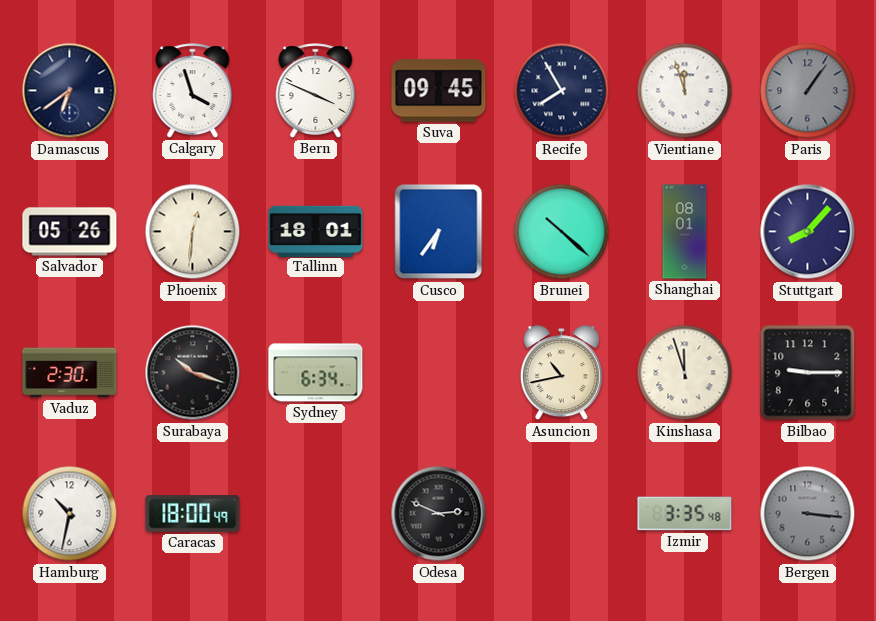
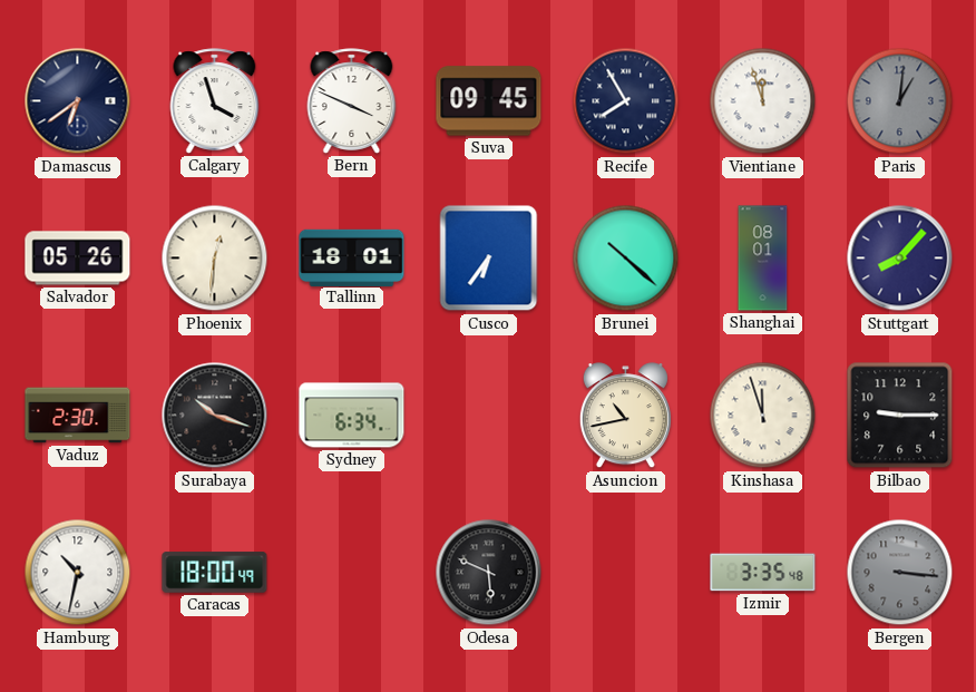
Paris: 1:06 -> 1:01 (900, 101)
Odesa: 2:49 -> 5:49 (489, 573)
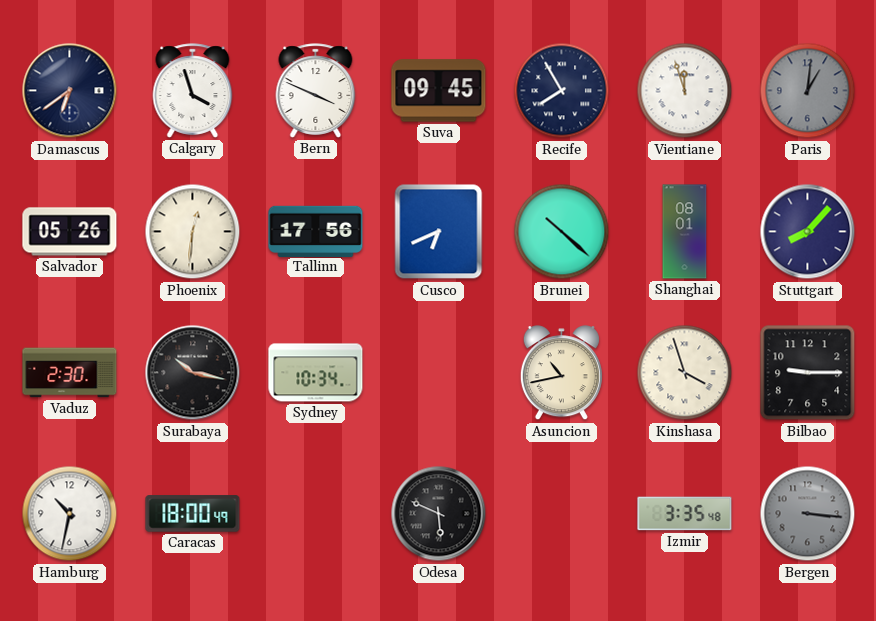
Tallinn: 18:01 -> 17:56 (316, 231)
Cusco: 6:36 -> 6:41 (439, 232)
Surabaya: 10:18 -> 10:17 (193, 373)
Sydney: 6:34 -> 10:34 (316, 373)
Kinshasa: 11:57 -> 3:57 (685, 373)
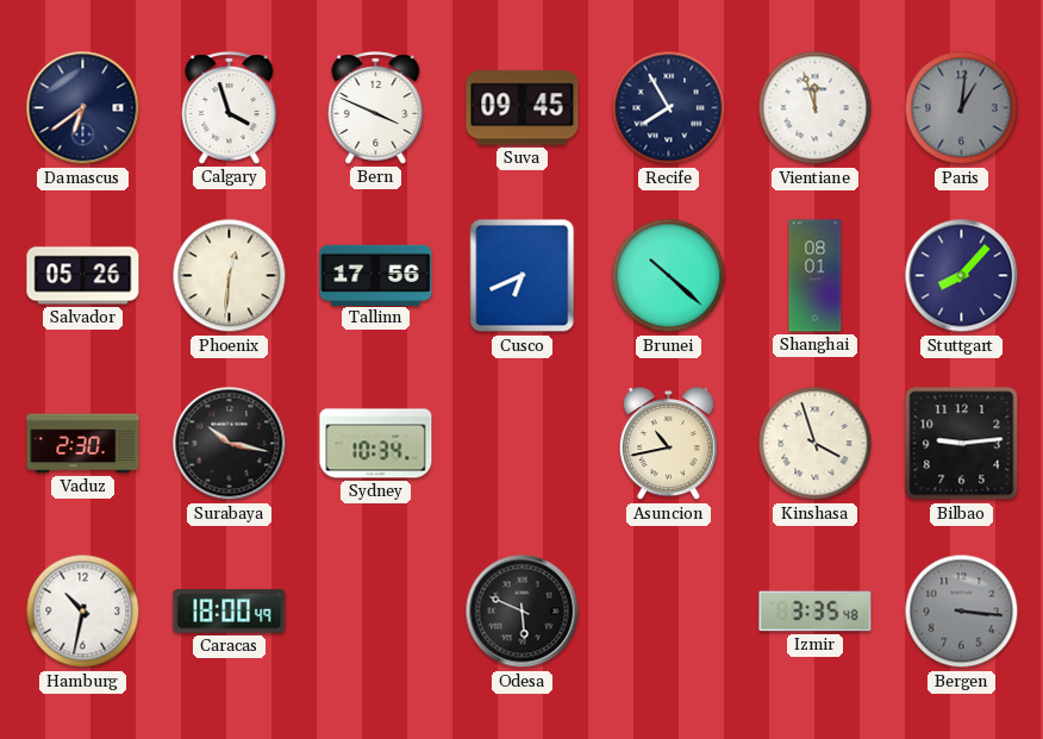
Bilbao: 9:15 -> 9:14 (962, 444)
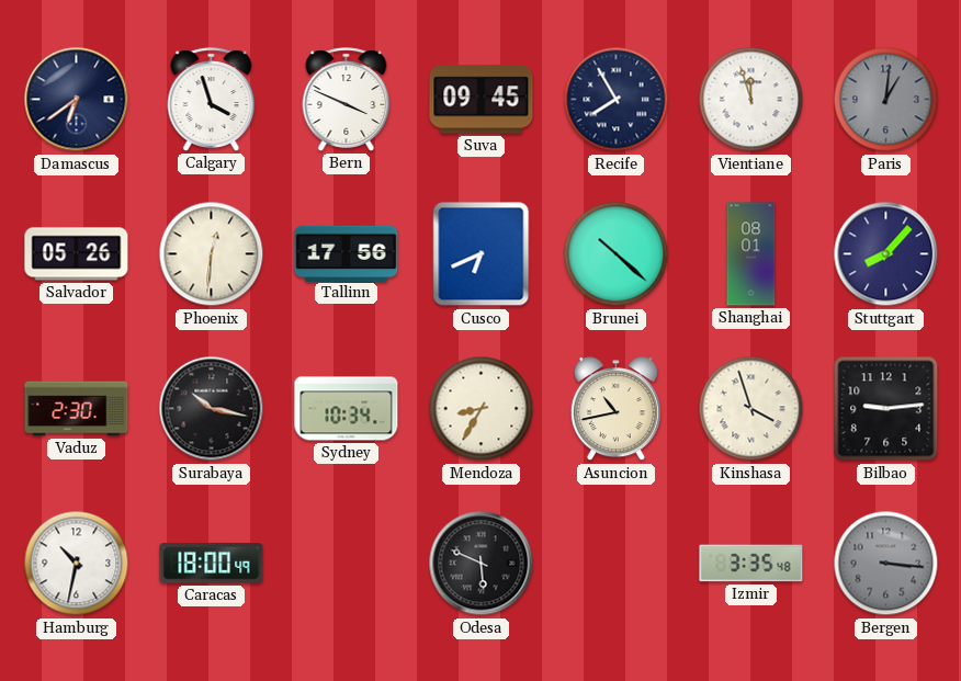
Mendoza: none -> 8:35 (482, 409)
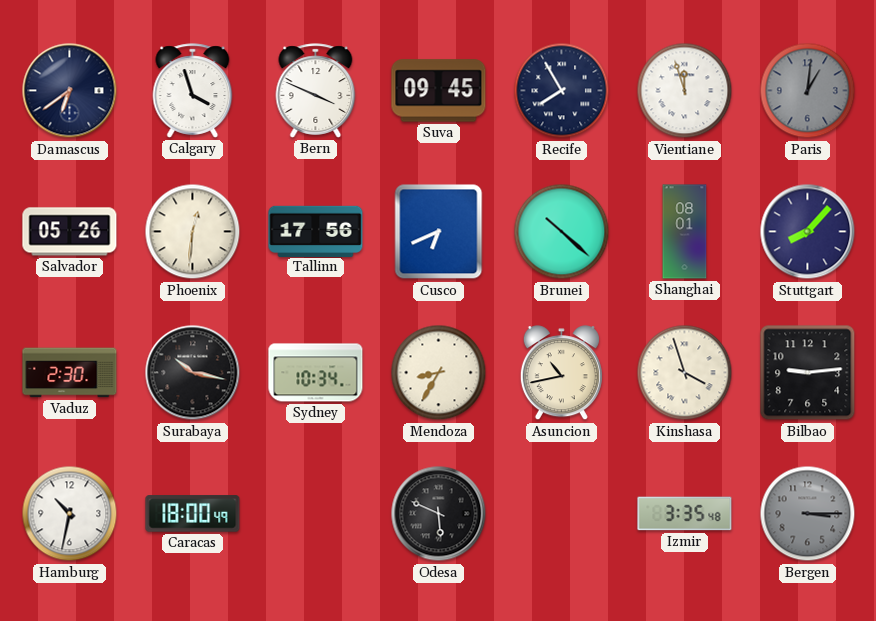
Bergen: 3:16 -> 3:15 (808, 514)
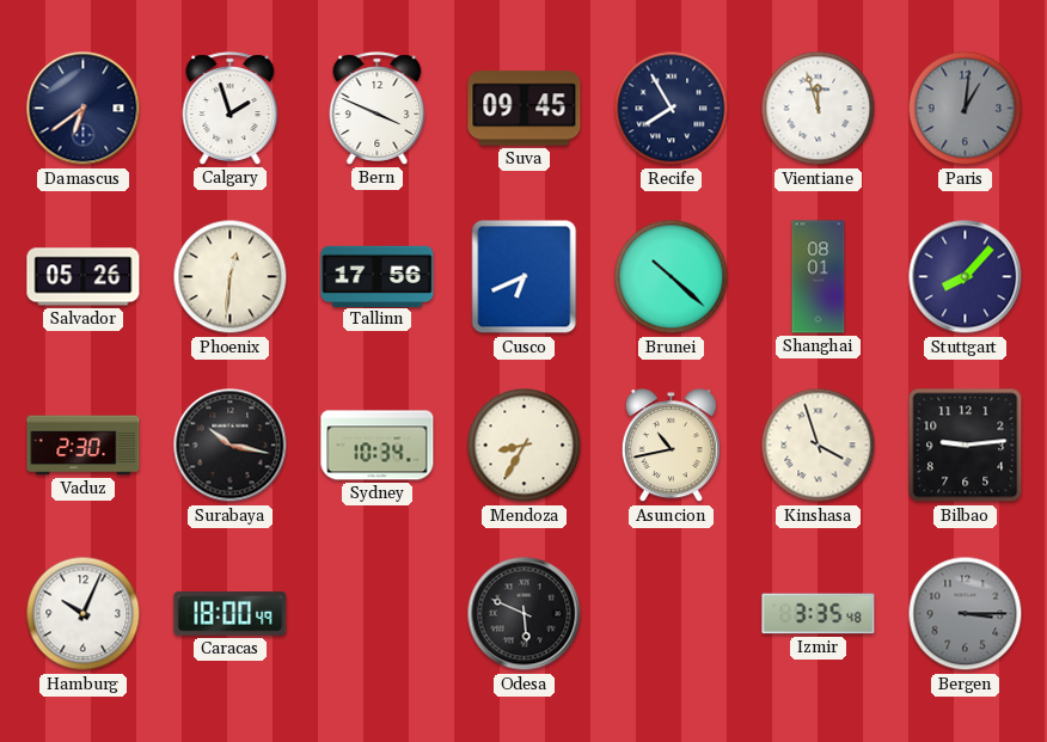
Calgary: 3:57 -> 1:57 (231, 109)
Hamburg: 10:32 -> 10:04 (84, 614)
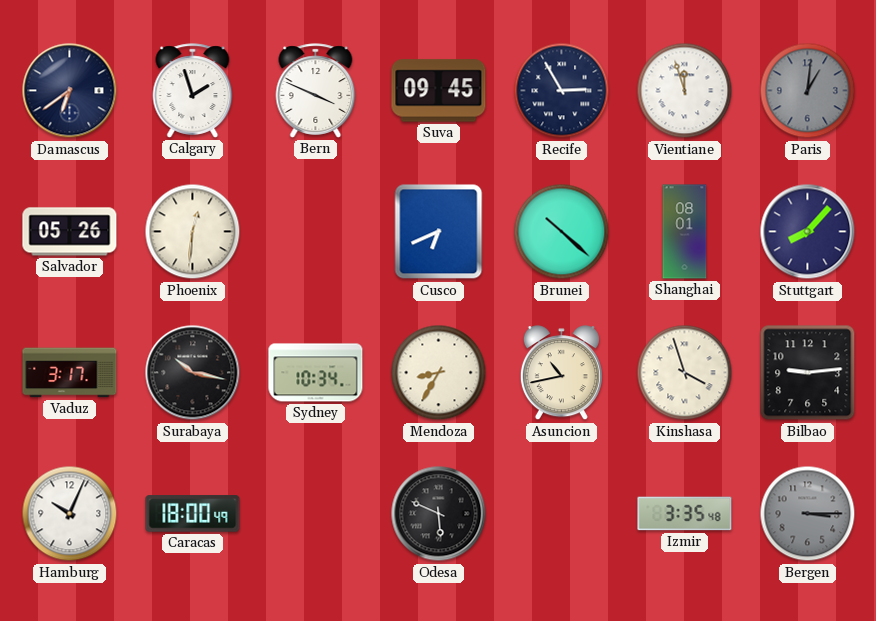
Recife: 7:55 -> 2:55 (562, 91)
Tallinn: 17:56 -> none (378, 276)
Vaduz: 2:30 -> 3:17 (70, 373)
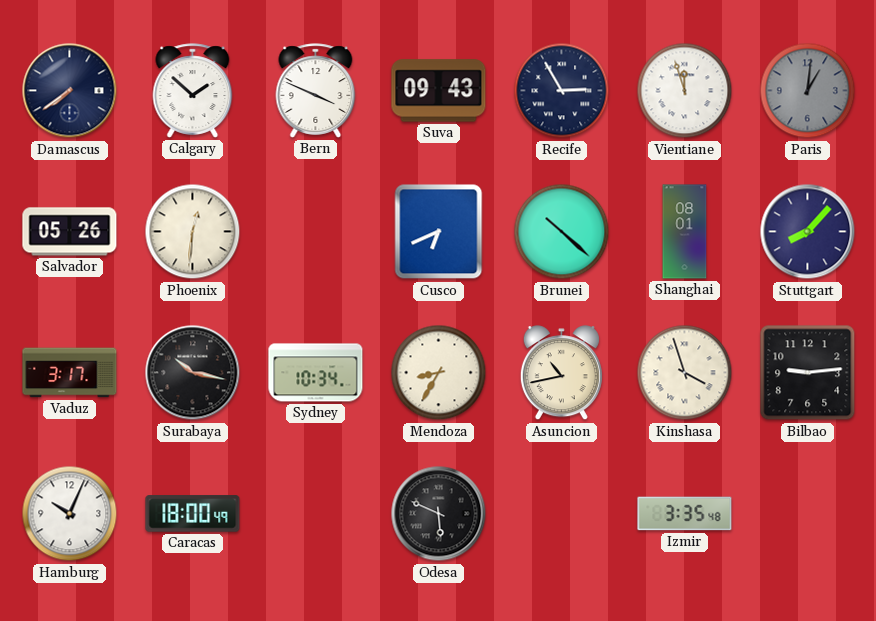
Damascus: 6:39 -> 7:39 (70, 91)
Calgary: 1:57 -> 1:52 (193, 91)
Suva: 09:45 -> 09:43 (439, 91)
Bergen: 3:15 -> none (808, 514)
